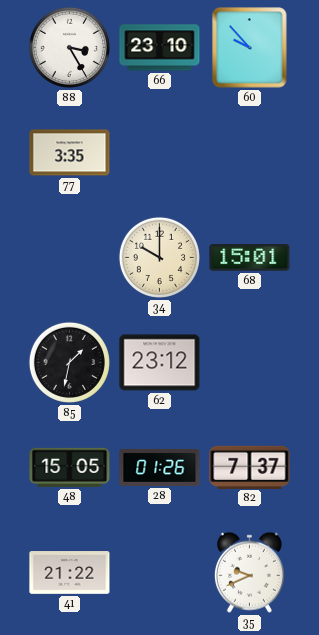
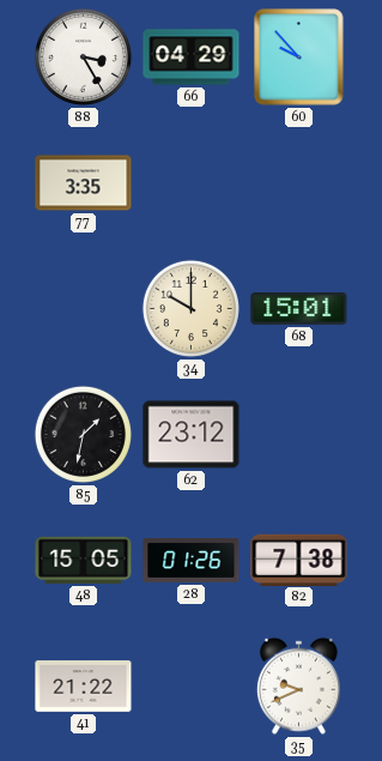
66: 23:10 -> 04:29 (192, 58)
82: 7:37 -> 7:38 (299, 560)
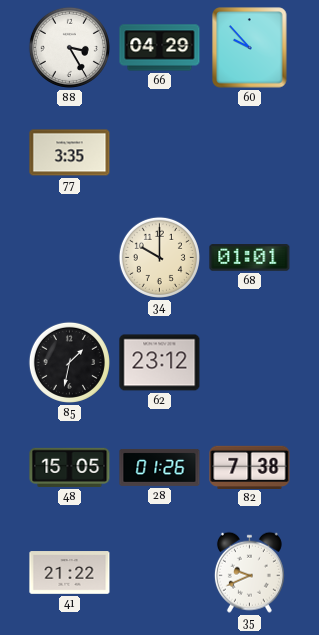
68: 15:01 -> 01:01 (250, 258)
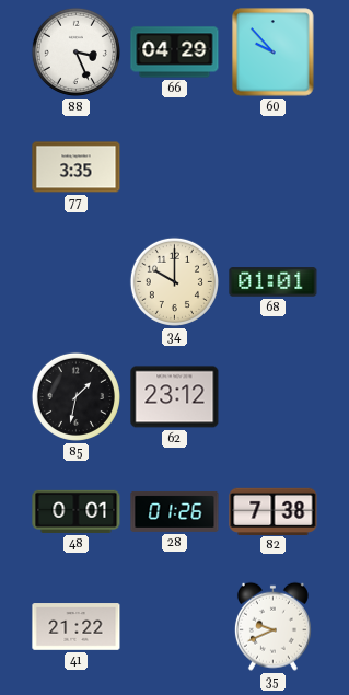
88: 3:25 -> 3:26 (75, 51)
48: 15:05 -> 0:01 (77, 511)
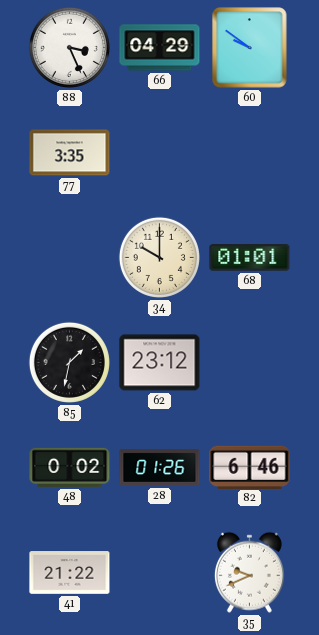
60: 9:53 -> 9:51 (250, 48)
48: 0:01 -> 0:02 (70, 467)
82: 7:38 -> 6:46 (250, 467)
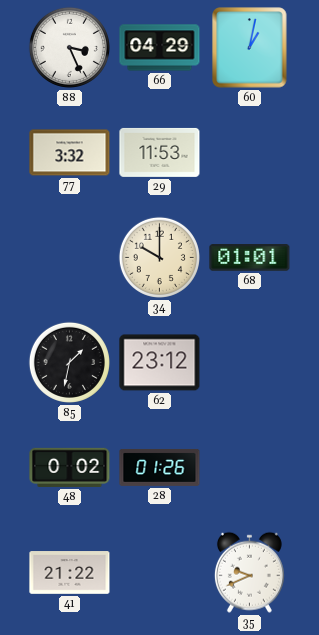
60: 9:51 -> 1:02 (250, 48)
77: 3:35 -> 3:32 (70, 153)
29: none -> 11:53 (160, 152)
82: 6:46 -> none (250, 467)
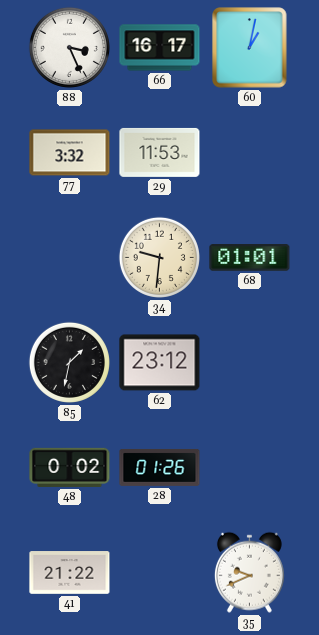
66: 04:29 -> 16:17 (160, 48)
34: 10:00 -> 9:31 (159, 257)
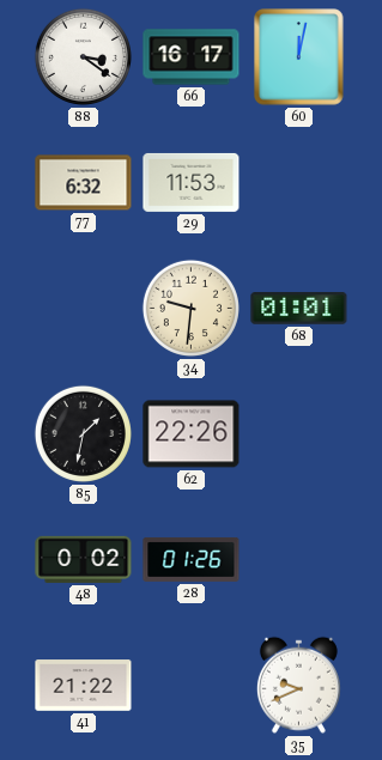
88: 3:26 -> 3:21 (83, 56)
60: 1:02 -> 12:02 (299, 57)
77: 3:32 -> 6:32 (84, 183)
62: 23:12 -> 22:26 (192, 434)
